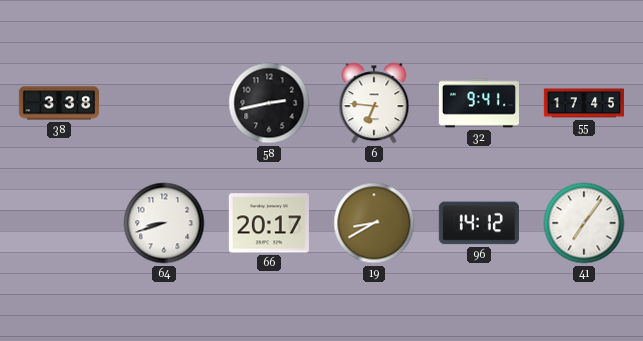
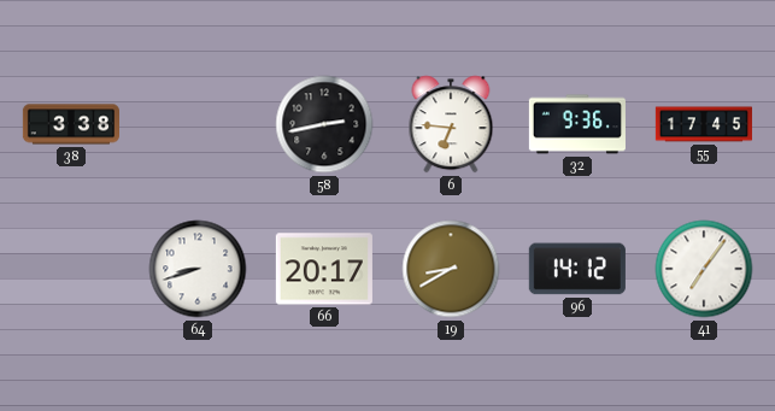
32: 9:41 -> 9:36 (577, 124)
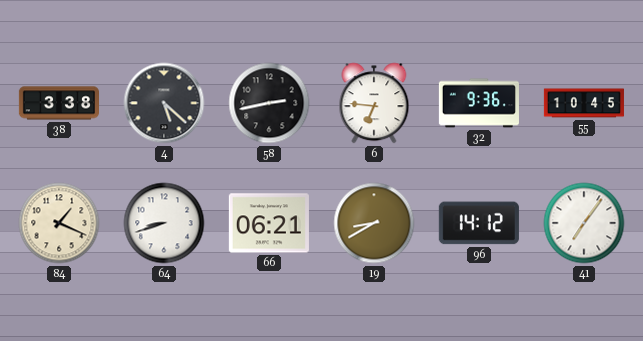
4: none -> 5:22 (164, 103)
55: 17:45 -> 10:45 (584, 103)
84: none -> 1:19 (59, 223)
66: 20:17 -> 06:21 (269, 223)
